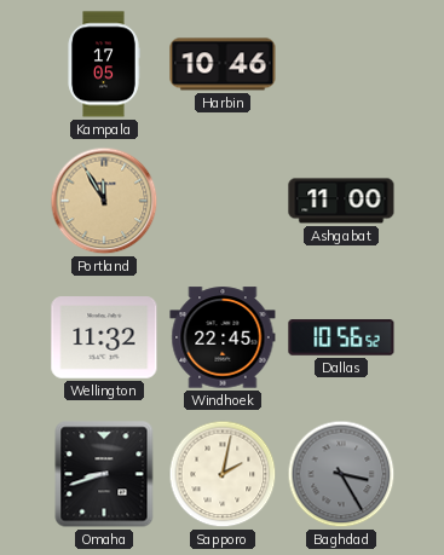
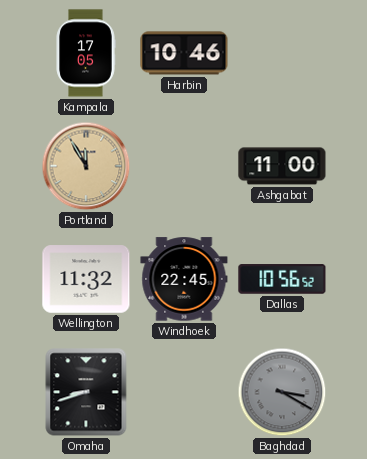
Sapporo: 2:02 -> none (223, 474)
Baghdad: 3:25 -> 3:20 (282, 392)
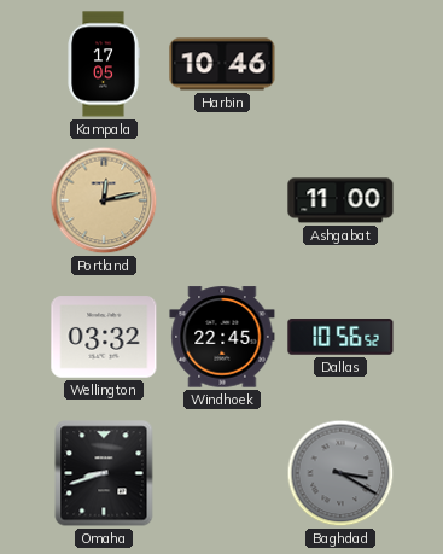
Portland: 11:55 -> 12:13 (104, 200)
Wellington: 11:32 -> 03:32 (104, 337)
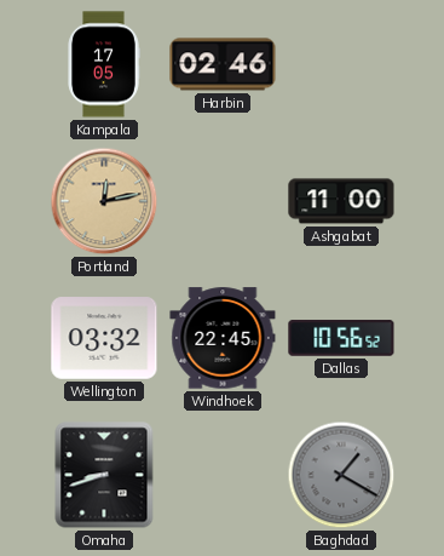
Harbin: 10:46 -> 02:46 (223, 64)
Baghdad: 3:20 -> 1:20 (341, 475)
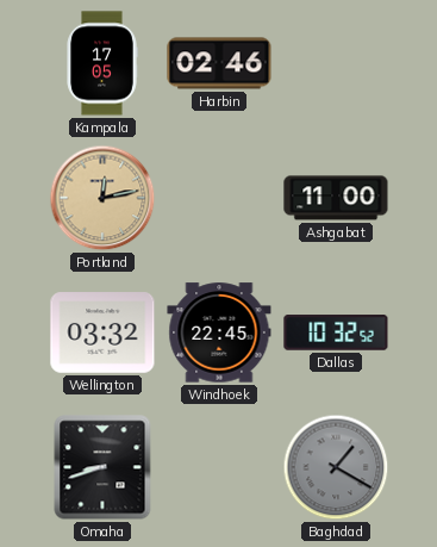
Dallas: 10:56 -> 10:32 (336, 332)
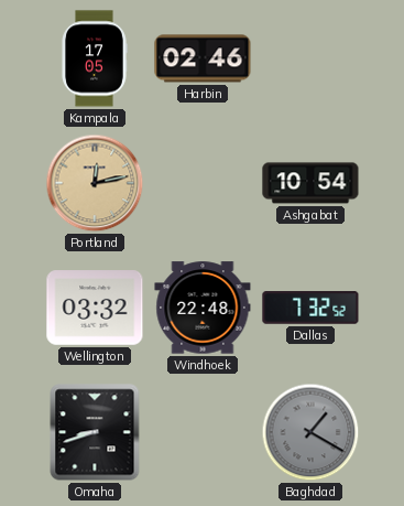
Ashgabat: 11:00 -> 10:54 (310, 183)
Windhoek: 22:45 -> 22:48 (203, 308)
Dallas: 10:32 -> 7:32 (310, 308)
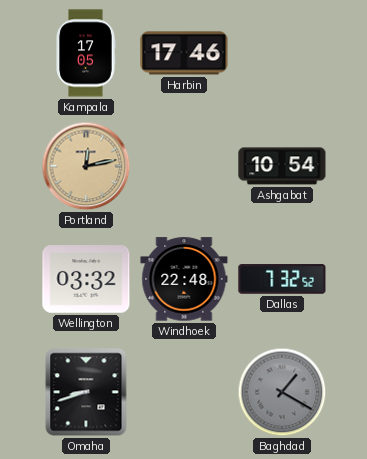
Harbin: 02:46 -> 17:46 (184, 53)
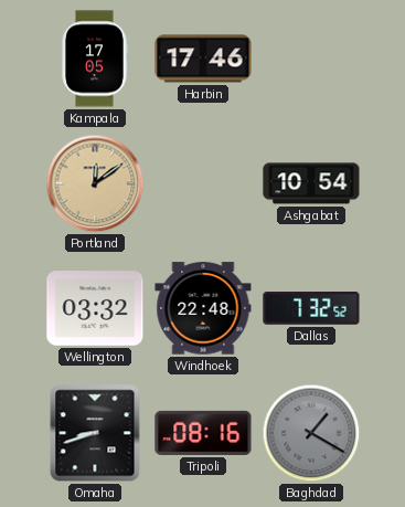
Portland: 12:13 -> 12:09 (95, 183)
Tripoli: none -> 08:16 (203, 433)
